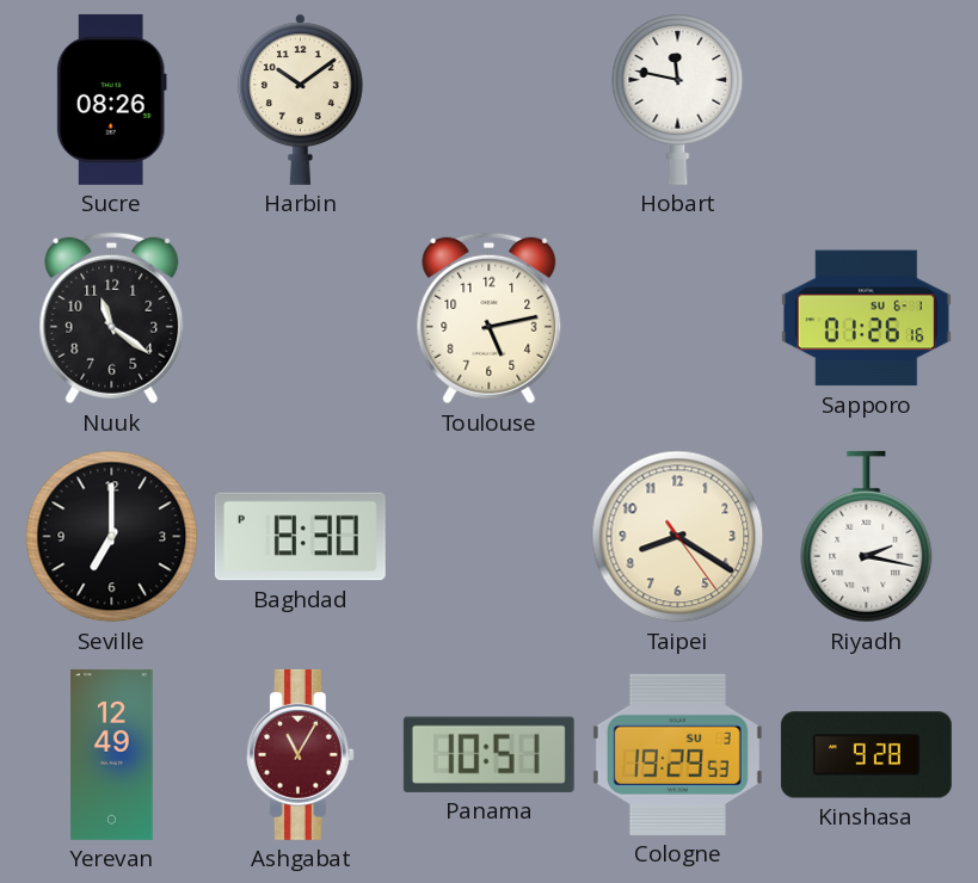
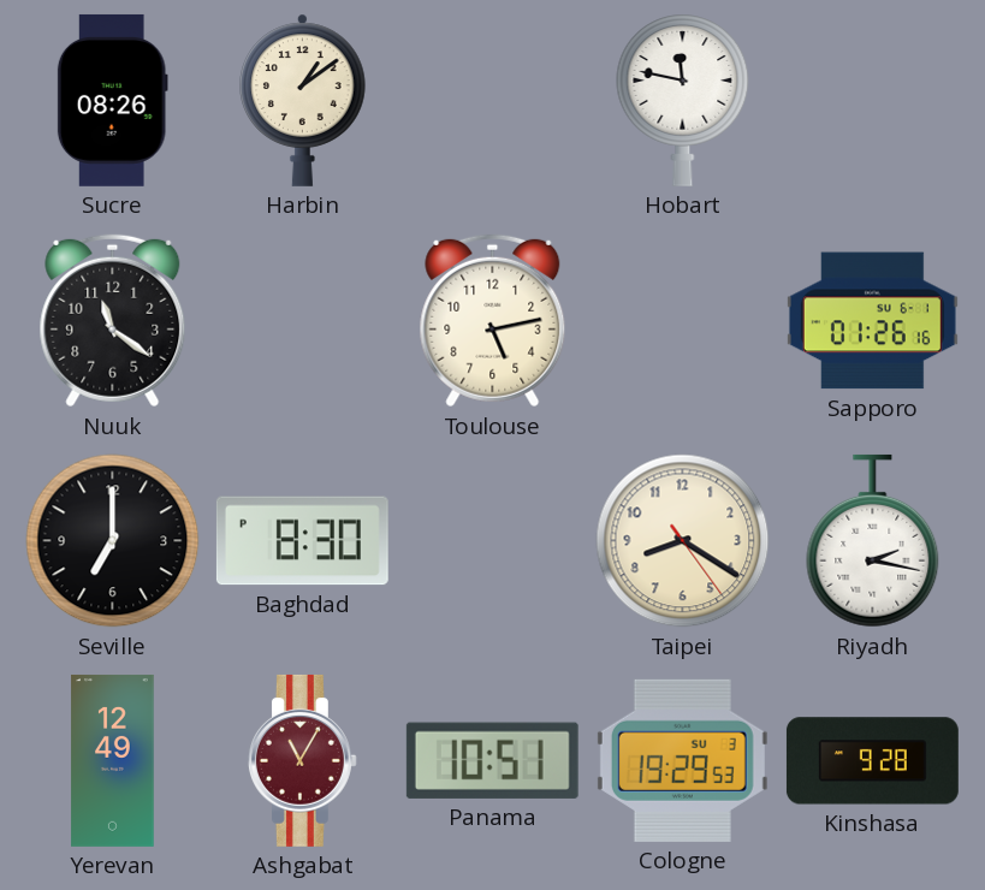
Harbin: 10:09 -> 1:09 (303, 100)
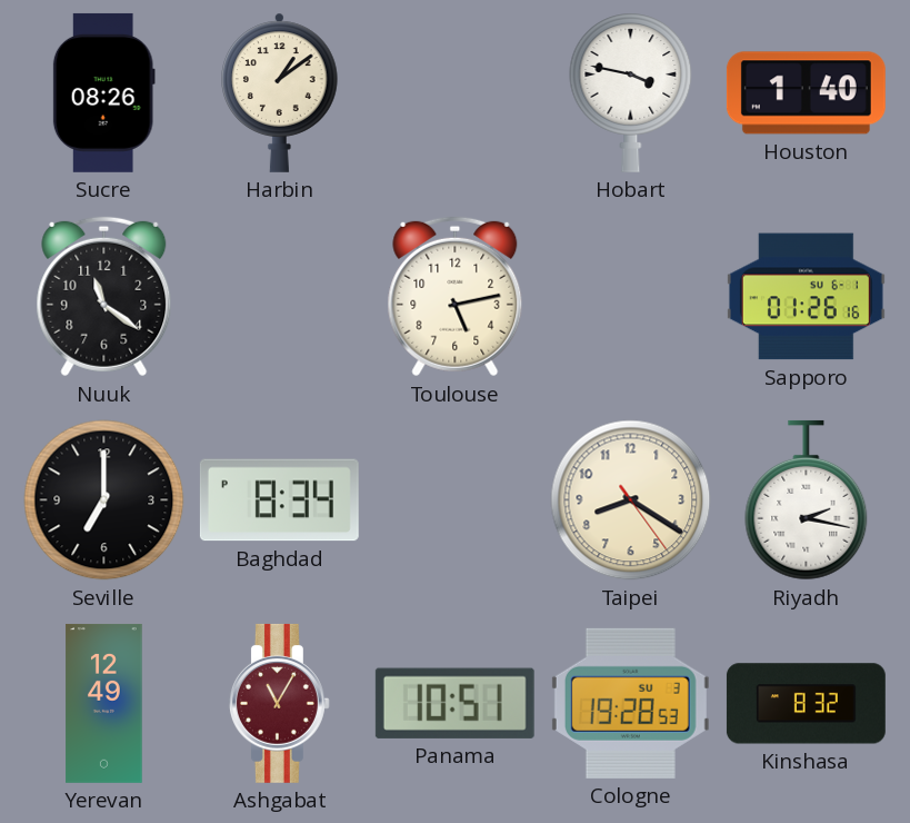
Hobart: 11:47 -> 3:47 (631, 92)
Houston: none -> 1:40 (806, 93)
Baghdad: 8:30 -> 8:34 (279, 500)
Cologne: 19:29 -> 19:28 (630, 703)
Kinshasa: 9:28 -> 8:32 (806, 704)
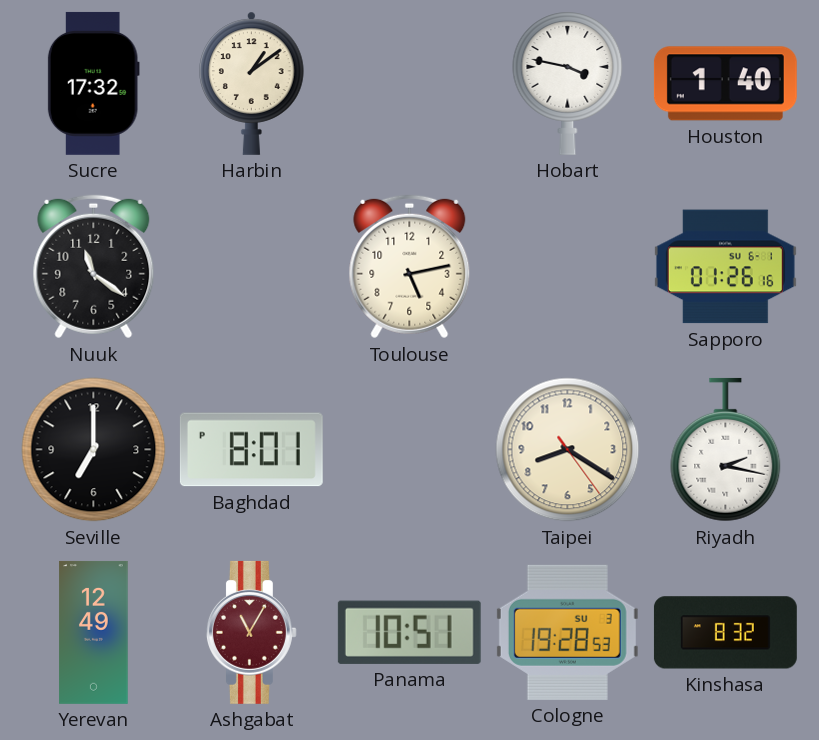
Sucre: 08:26 -> 17:32 (93, 83)
Baghdad: 8:34 -> 8:01 (251, 450)
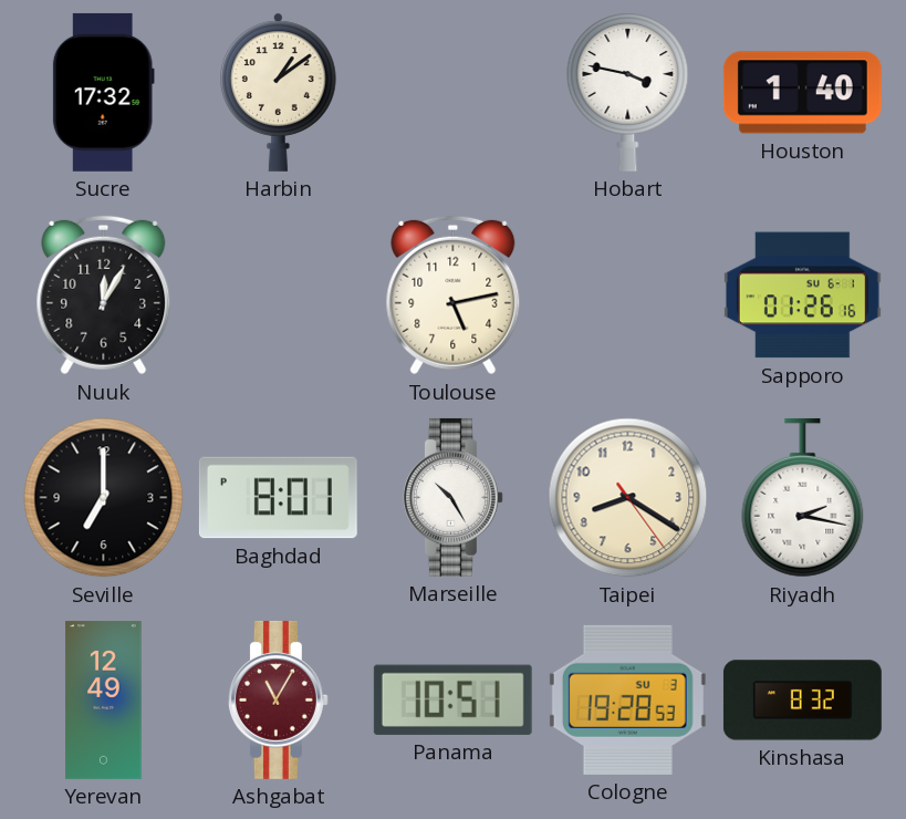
Nuuk: 11:21 -> 12:05 (104, 296)
Marseille: none -> 10:25 (452, 497)
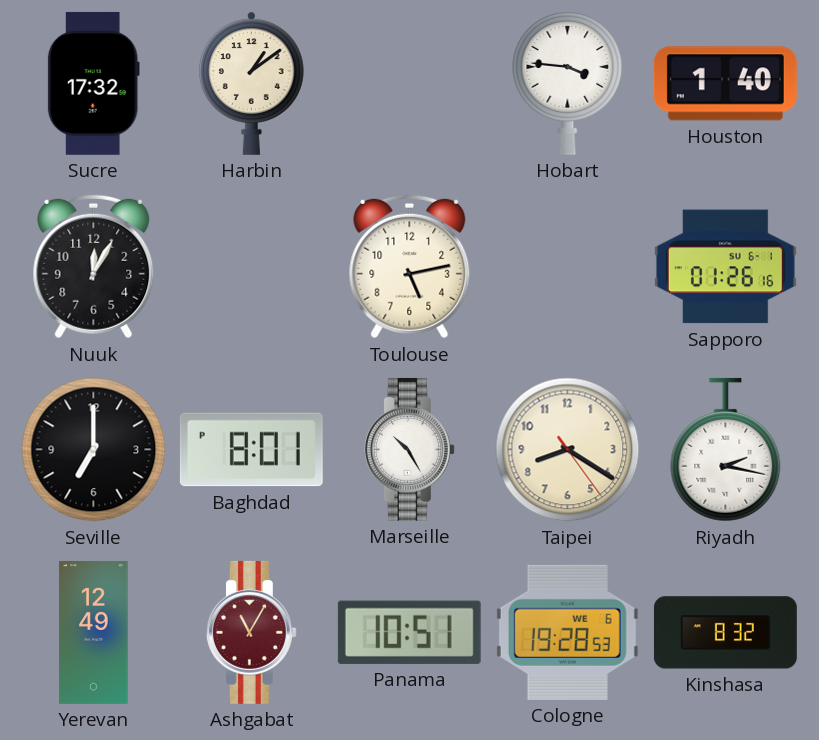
Hobart: 3:47 -> 3:46 (568, 83)
Cologne date: SU 3 -> WE 6 (567, 632)
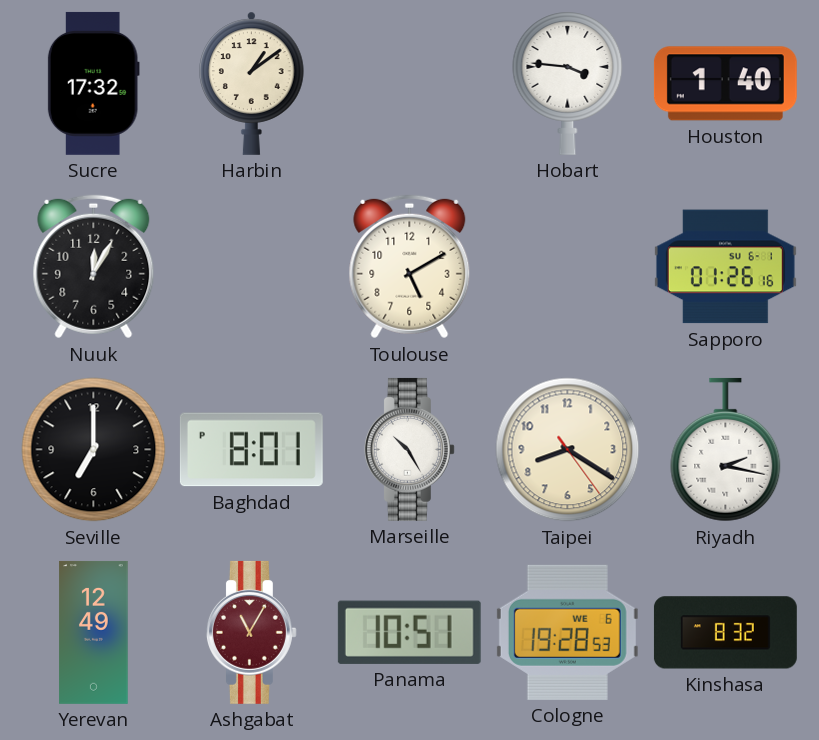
Toulouse: 5:13 -> 5:10 (410, 267)
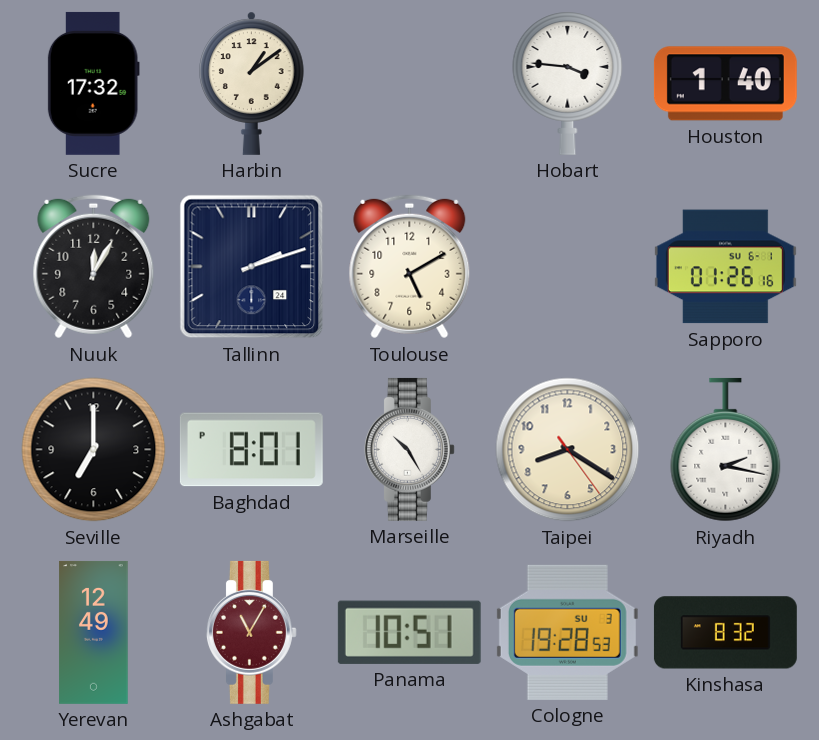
Tallinn: none -> 2:12 (252, 267)
Cologne date: WE 6 -> SU 3 (567, 632)
